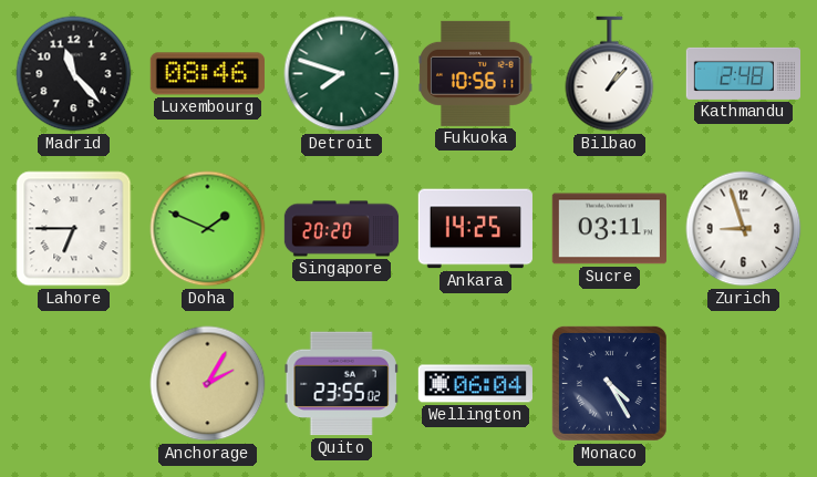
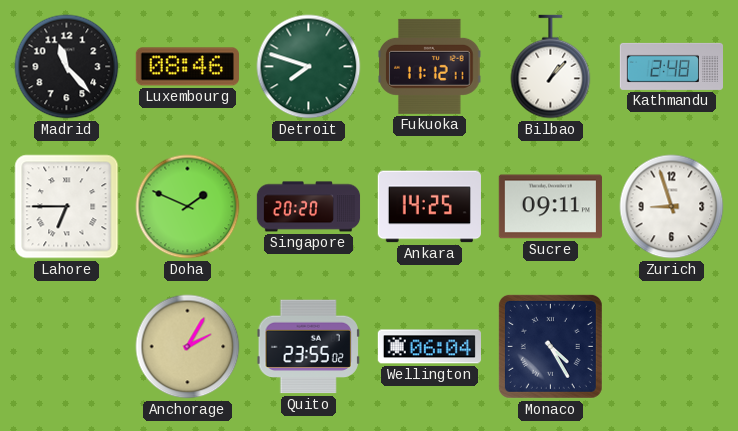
Fukuoka: 10:56 -> 11:12 (430, 66)
Sucre: 03:11 -> 09:11 (550, 207)
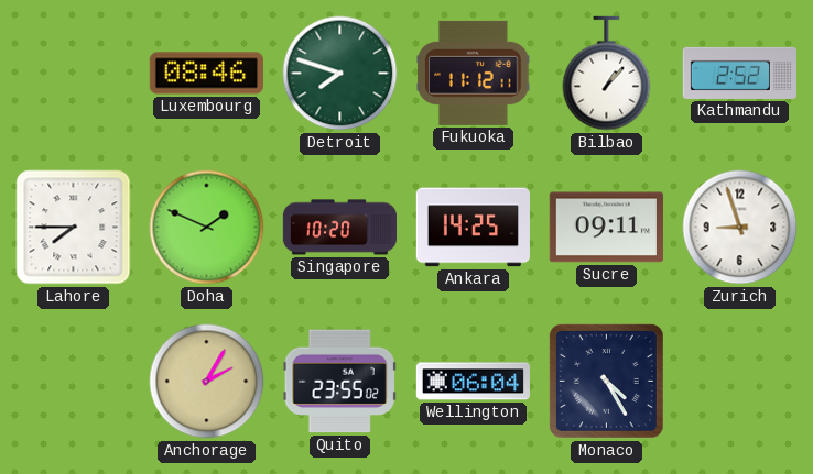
Madrid: 11:23 -> none (67, 67)
Kathmandu: 2:48 -> 2:52 (739, 73)
Lahore: 6:45 -> 7:45 (74, 228)
Singapore: 20:20 -> 10:20 (340, 228)
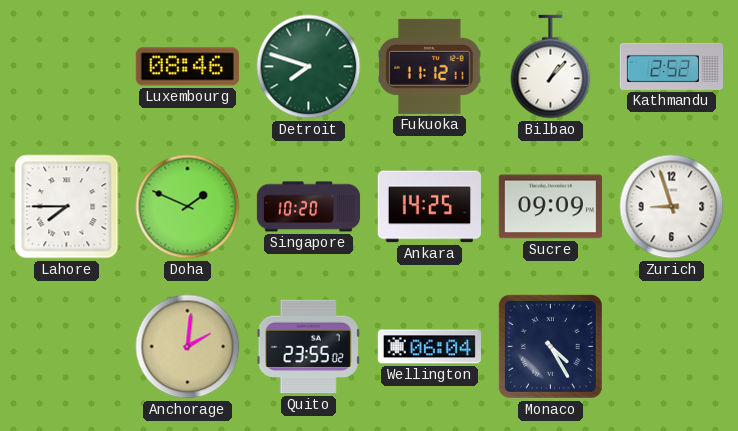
Sucre: 09:11 -> 09:09 (550, 207)
Anchorage: 2:05 -> 2:01 (188, 347)
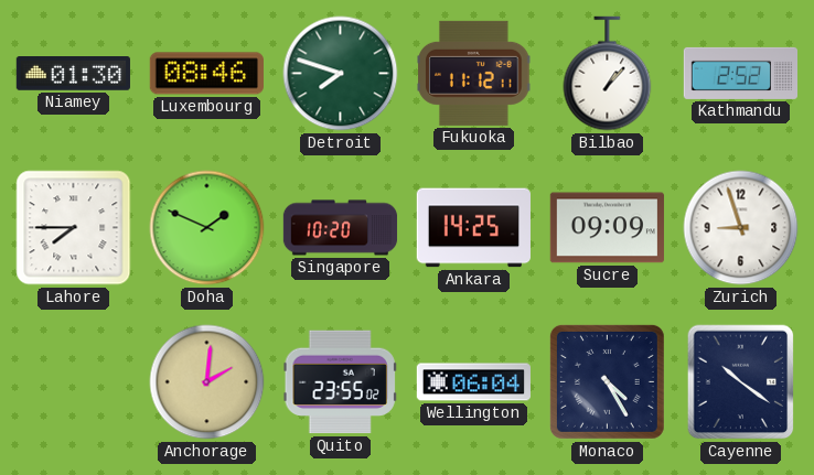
Niamey: none -> 01:30 (73, 74)
Cayenne: none -> 10:21 (741, 382)
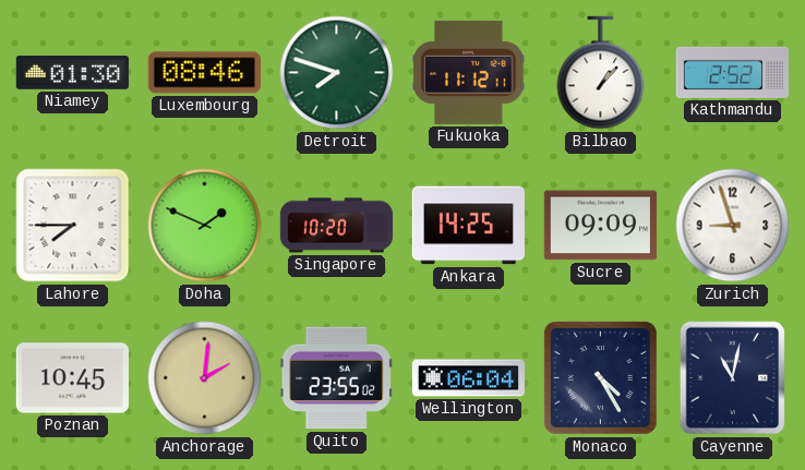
Poznan: none -> 10:45 (72, 378)
Cayenne: 10:21 -> 11:02 (733, 378)
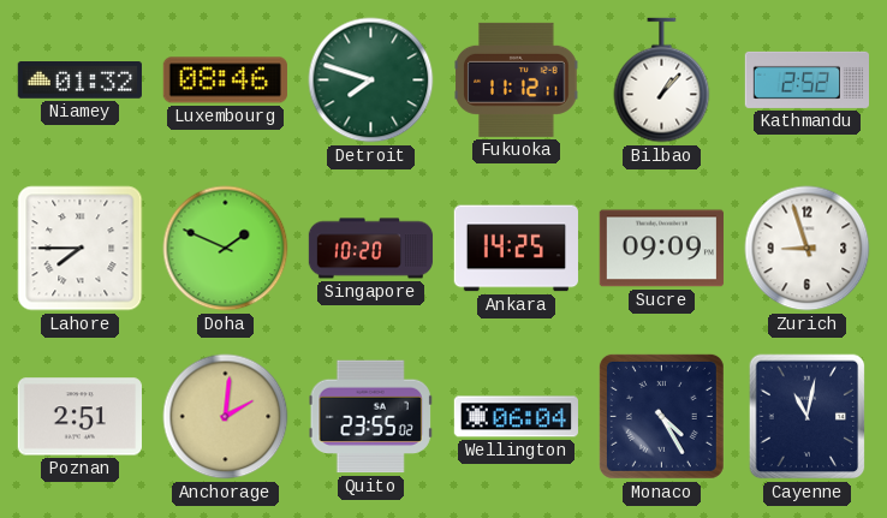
Niamey: 01:30 -> 01:32 (79, 81)
Poznan: 10:45 -> 2:51 (79, 417)
